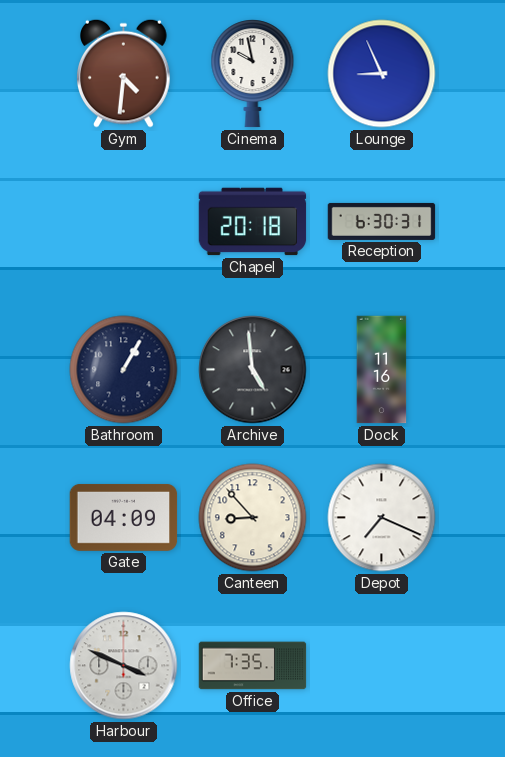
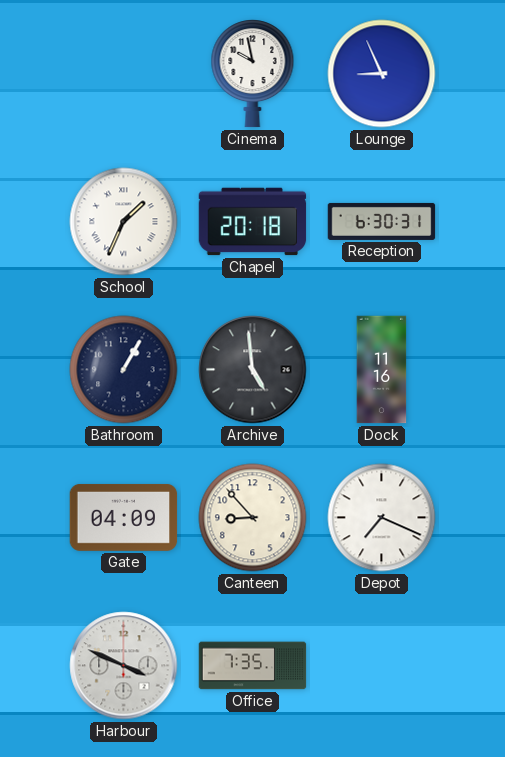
Gym: 4:31 -> none (124, 73)
School: none -> 1:34 (124, 222)
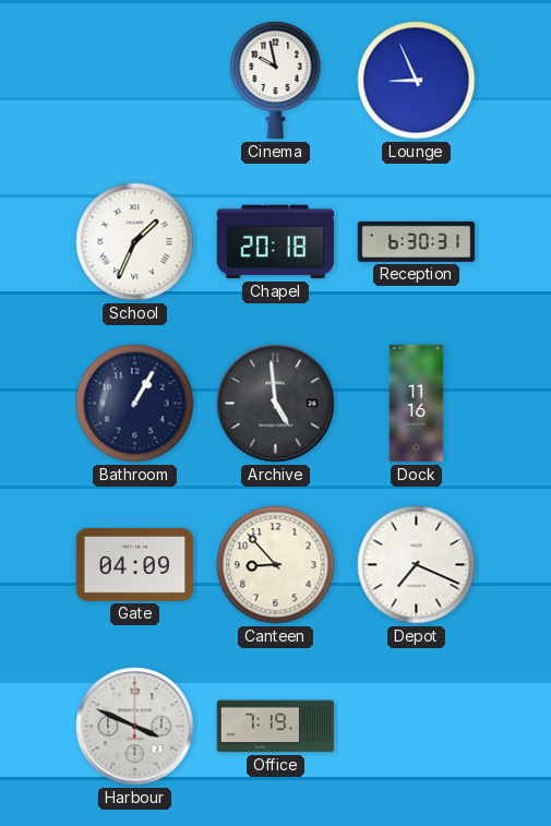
Office: 7:35 -> 7:19 (276, 727)
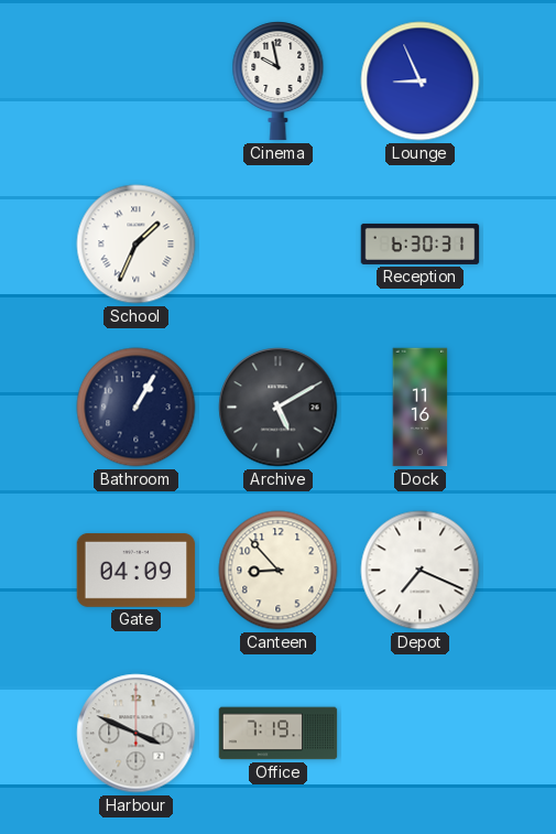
Chapel: 20:18 -> none (276, 242)
Archive: 4:59 -> 5:10 (279, 408)
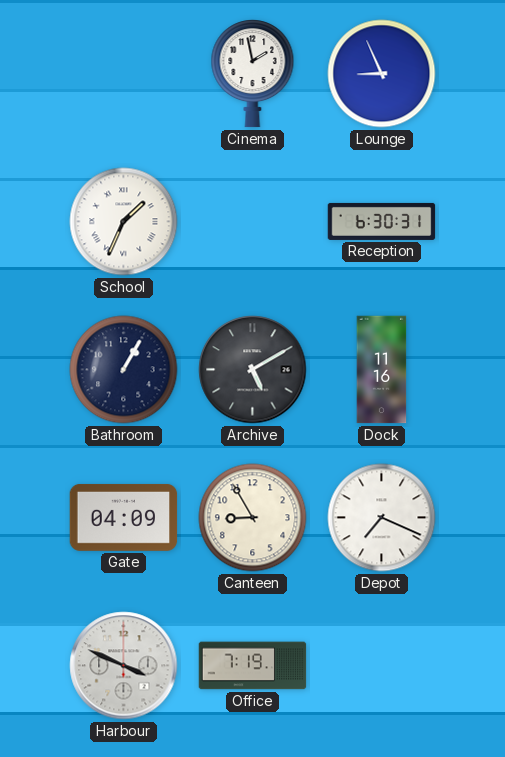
Cinema: 9:58 -> 1:58 (253, 74)
Canteen: 8:53 -> 8:55 (253, 518)
